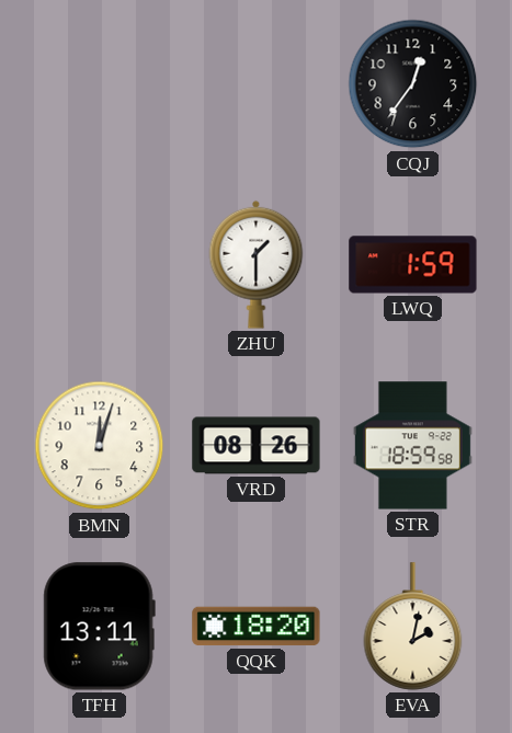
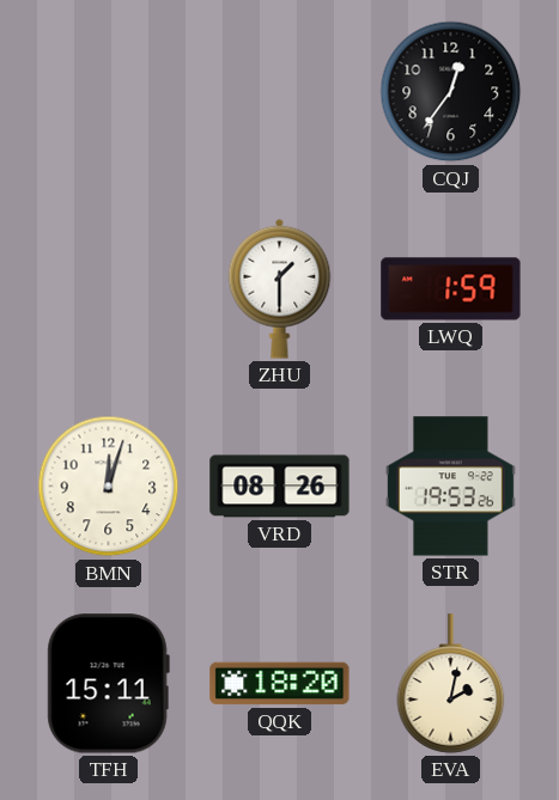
STR: 18:59 -> 19:53 (450, 487)
TFH: 13:11 -> 15:11 (108, 684)
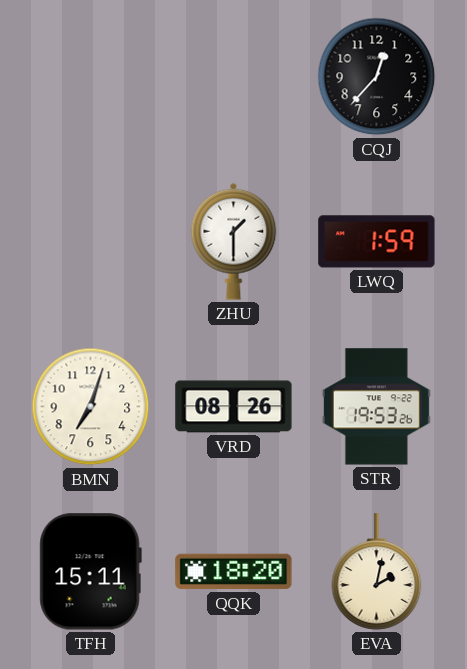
CQJ: 12:36 -> 12:37 (377, 77)
BMN: 12:03 -> 7:03 (91, 407)
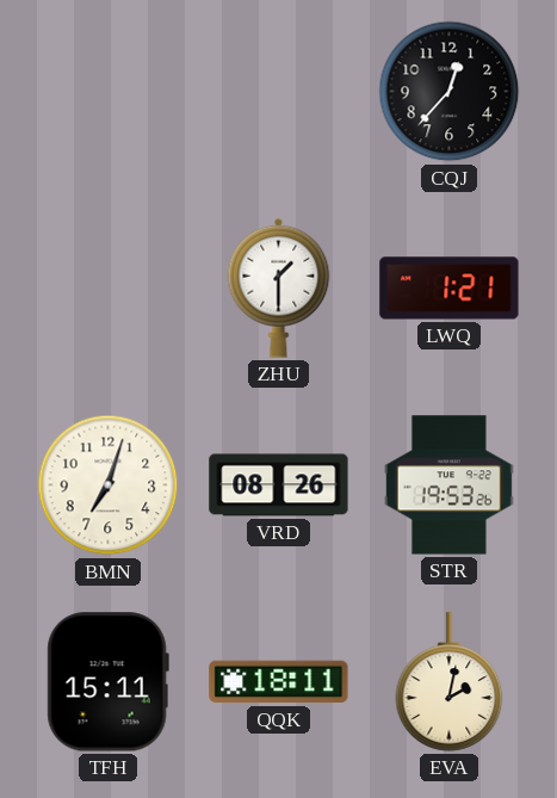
LWQ: 1:59 -> 1:21 (450, 289)
QQK: 18:20 -> 18:11 (279, 682)
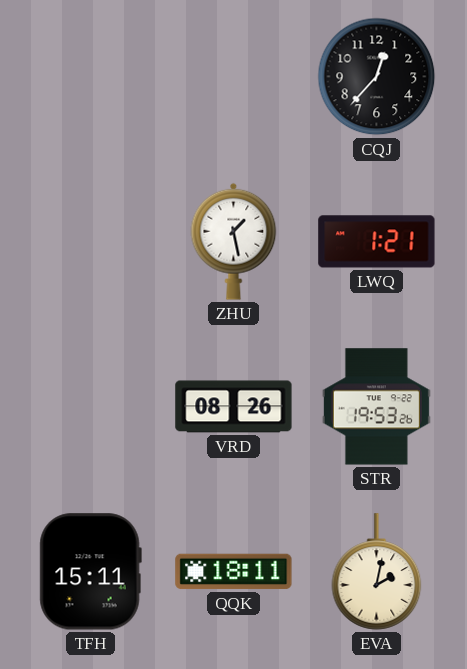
ZHU: 1:30 -> 1:28 (234, 241)
BMN: 7:03 -> none (109, 485)
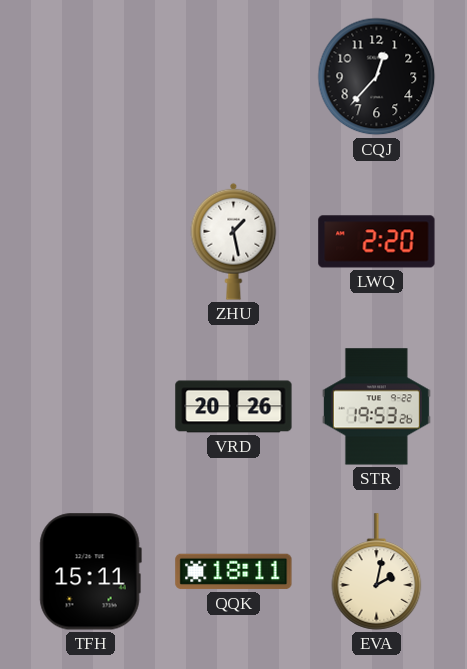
LWQ: 1:21 -> 2:20 (377, 242)
VRD: 08:26 -> 20:26 (234, 407)
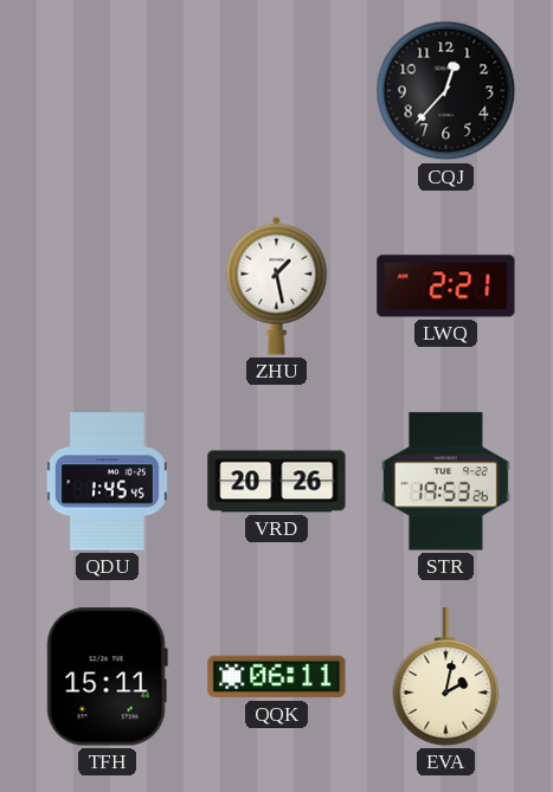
LWQ: 2:20 -> 2:21 (446, 286)
QDU: none -> 1:45 (107, 482)
QQK: 18:11 -> 06:11 (277, 677)
